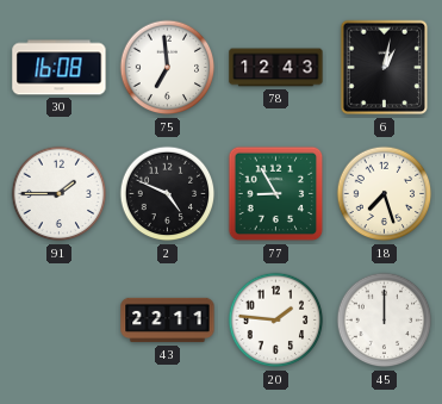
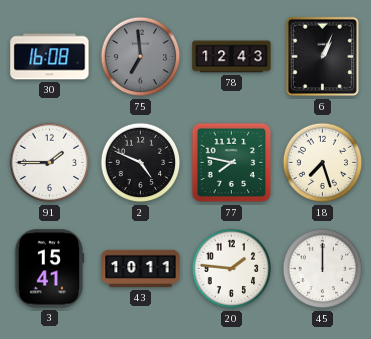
75 dial: white -> grey (141, 57)
6: 1:02 -> 1:04 (323, 57)
77: 8:55 -> 7:47 (232, 163)
3: none -> 15:41 (49, 269)
43: 22:11 -> 10:11 (141, 269)
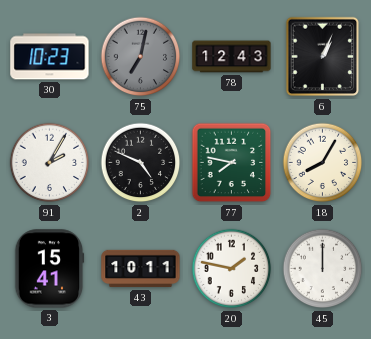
30: 16:08 -> 10:23 (50, 57)
75: 6:59 -> 7:02 (141, 57)
91: 1:45 -> 2:05 (50, 163)
18: 7:27 -> 8:05 (323, 163)
20: 1:46 -> 1:47 (232, 269)
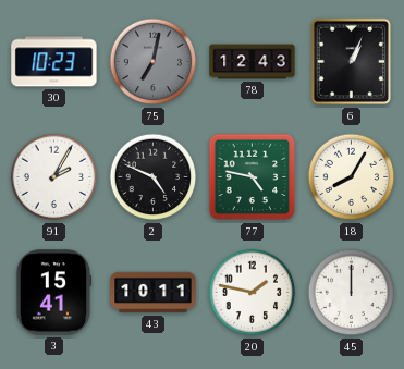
77: 7:47 -> 4:47 (253, 177)
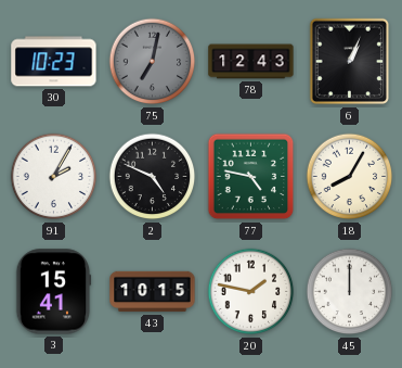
43: 10:11 -> 10:15 (153, 292)
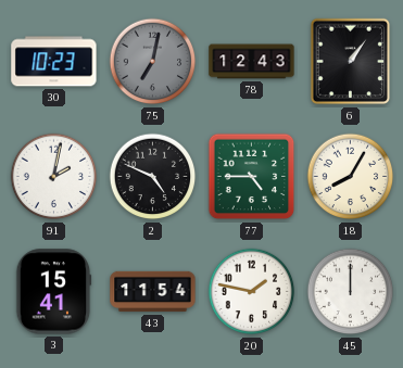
6: 1:04 -> 1:06 (351, 62)
91: 2:05 -> 2:02 (54, 177)
77: 4:47 -> 4:45 (252, 177)
43: 10:15 -> 11:54 (153, 292)
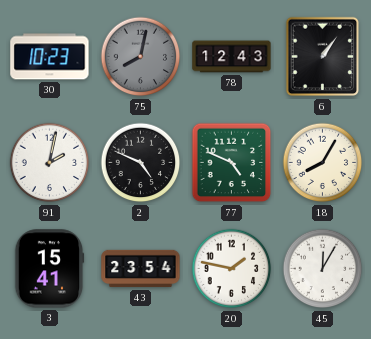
75: 7:02 -> 8:02 (141, 57)
77: 4:45 -> 4:49 (232, 163)
43: 11:54 -> 23:54 (141, 269)
45: 12:00 -> 12:05 (323, 269)
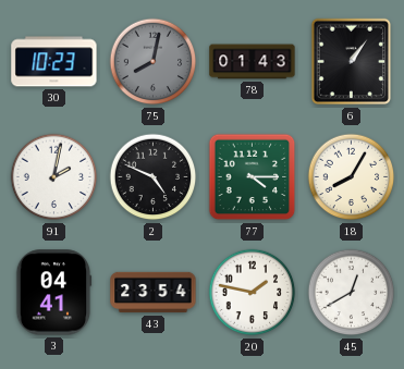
78: 12:43 -> 01:43 (253, 62)
77: 4:49 -> 4:15 (253, 177)
3: 15:41 -> 04:41 (53, 293)
45: 12:05 -> 12:40 (352, 293)
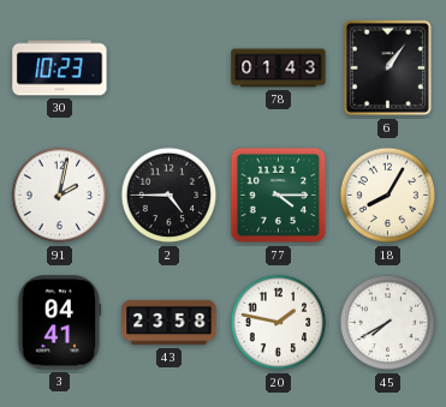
75: 8:02 -> none (154, 62)
2: 4:49 -> 4:45 (170, 196)
43: 23:54 -> 23:58 (170, 323)
45: 12:40 -> 7:40 (388, 323)
